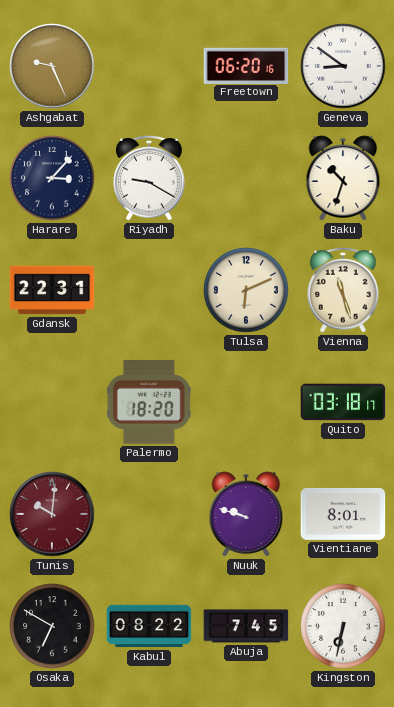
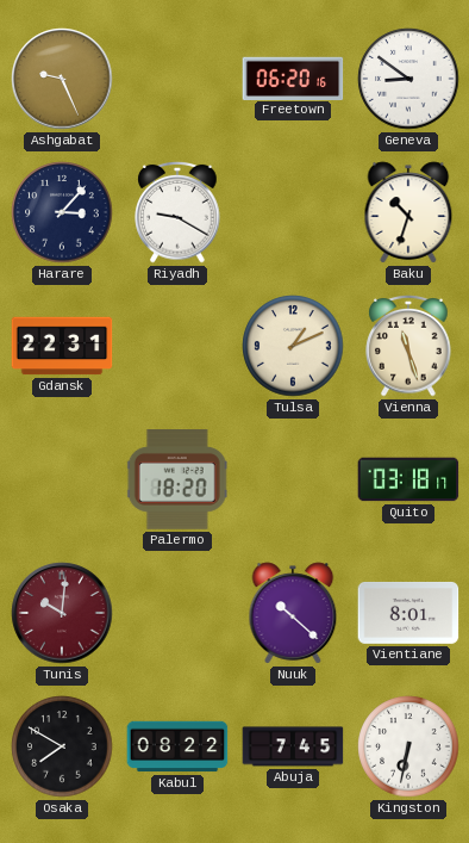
Tulsa: 6:11 -> 1:11 (293, 346)
Nuuk: 9:48 -> 10:22 (293, 613)
Osaka: 6:50 -> 7:50 (62, 746)
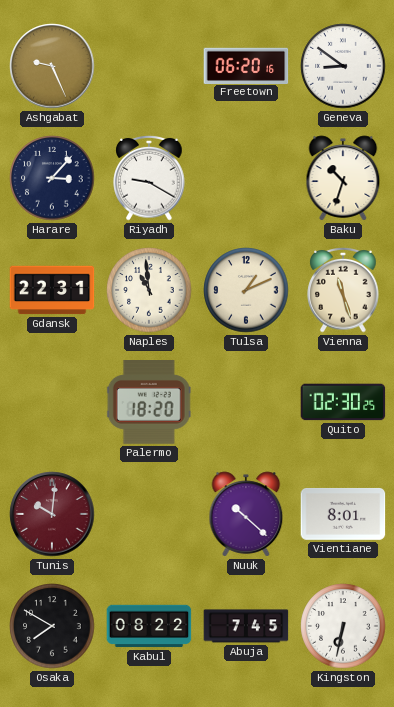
Naples: none -> 10:59 (149, 290)
Quito: 03:18 -> 02:30 (343, 402)
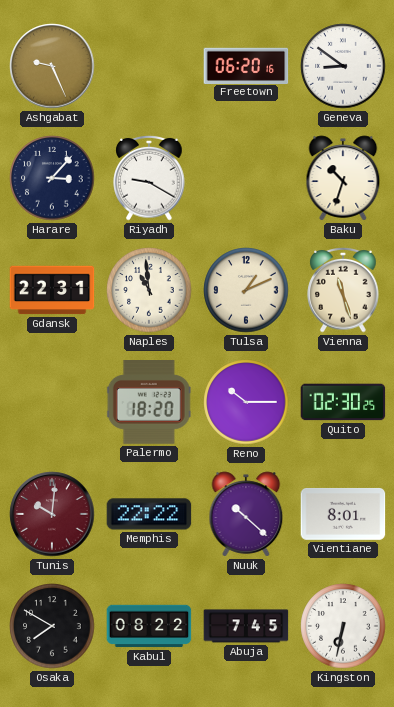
Reno: none -> 10:15 (246, 402)
Memphis: none -> 22:22 (149, 514)
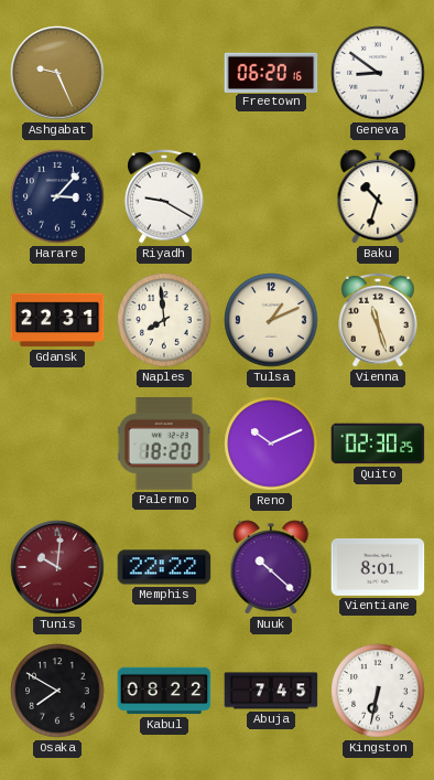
Naples: 10:59 -> 7:59 (164, 320)
Reno: 10:15 -> 10:11 (271, 444)
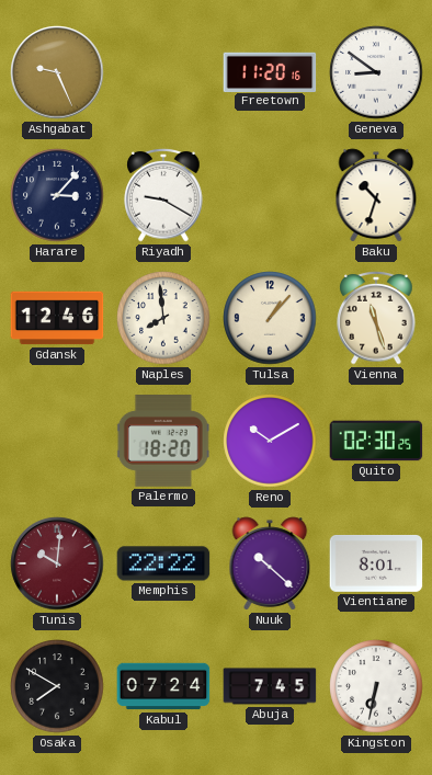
Freetown: 06:20 -> 11:20 (270, 71)
Gdansk: 22:31 -> 12:46 (57, 318)
Tulsa: 1:11 -> 1:07 (270, 318)
Reno: 10:11 -> 10:10 (270, 441)
Kabul: 08:22 -> 07:24 (163, 686)
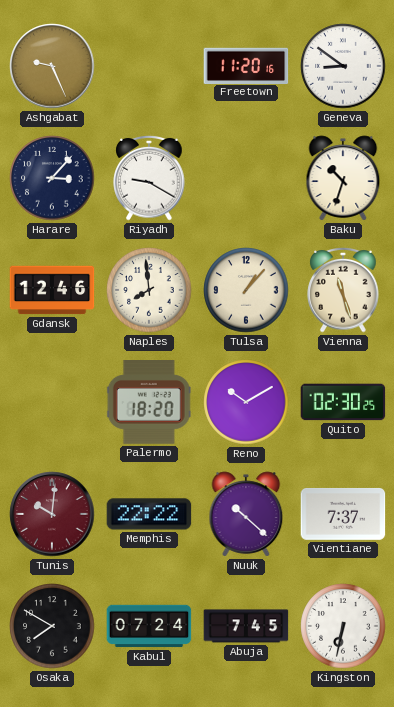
Vientiane: 8:01 -> 7:37 (343, 514)
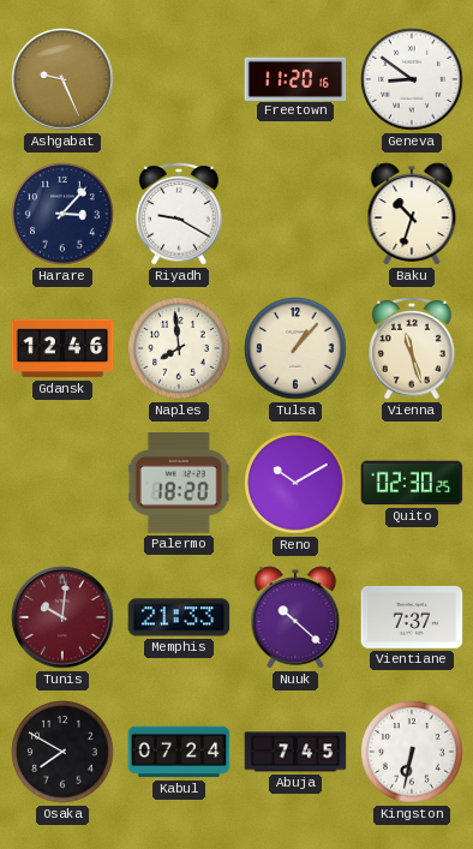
Memphis: 22:22 -> 21:33 (179, 617)
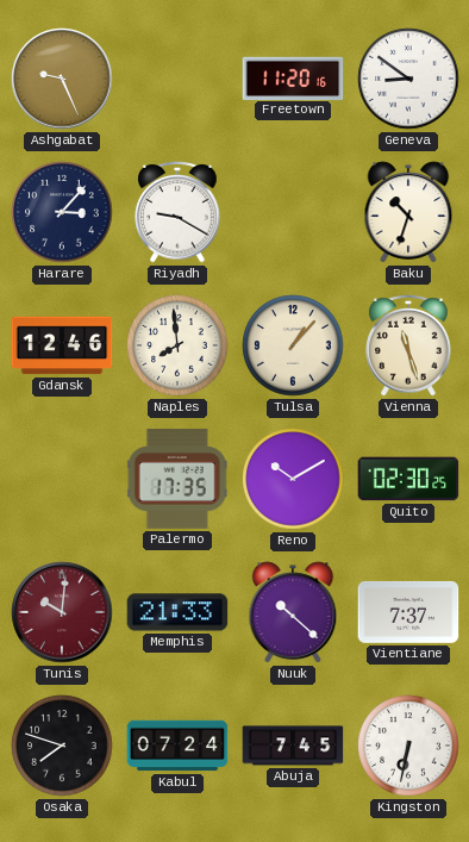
Palermo: 18:20 -> 17:35 (177, 480)
Osaka: 7:50 -> 7:48 (62, 746)
